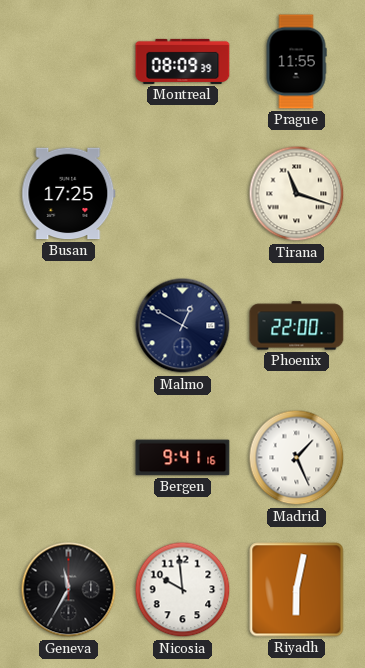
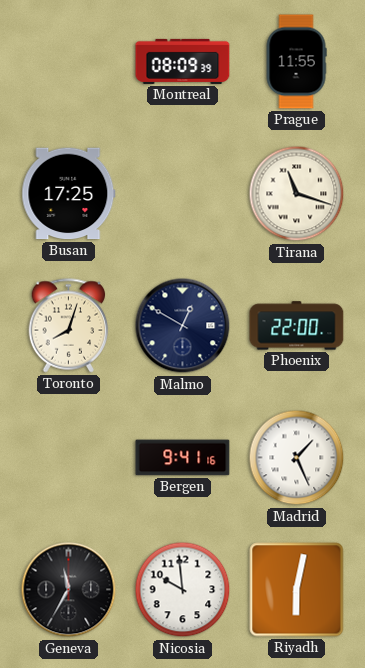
Toronto: none -> 8:03 (69, 326)
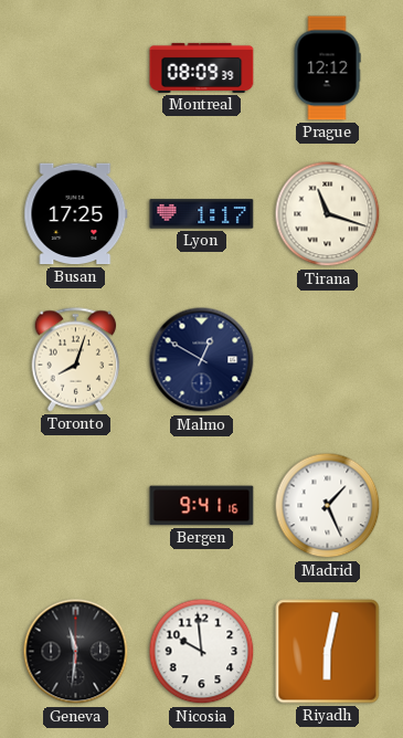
Prague: 11:55 -> 12:12 (327, 68)
Lyon: none -> 1:17 (202, 214)
Phoenix: 22:00 -> none (297, 326)
Geneva: 11:35 -> 11:31 (76, 652)
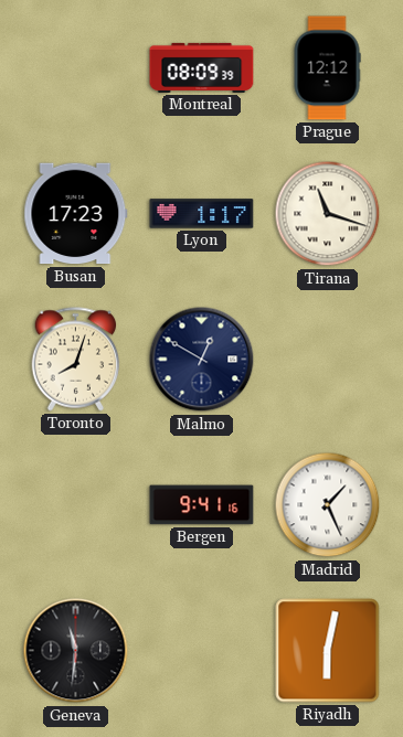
Busan: 17:25 -> 17:23 (76, 214)
Nicosia: 9:59 -> none (202, 652)
